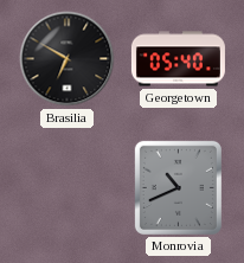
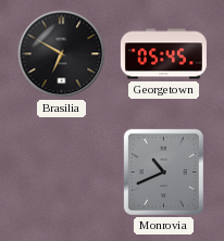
Georgetown: 05:40 -> 05:45 (163, 54)
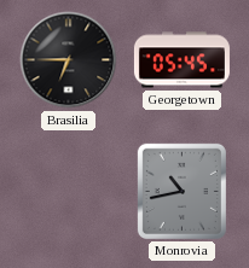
Brasilia: 6:50 -> 6:45 (69, 60)
Monrovia: 10:41 -> 10:43 (181, 191)
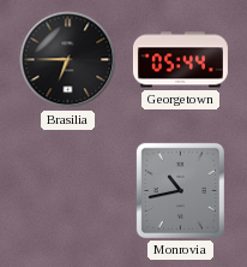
Georgetown: 05:45 -> 05:44 (180, 60)
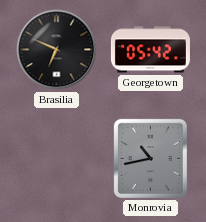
Brasilia: 6:45 -> 6:49 (57, 50)
Georgetown: 05:44 -> 05:42 (150, 50)
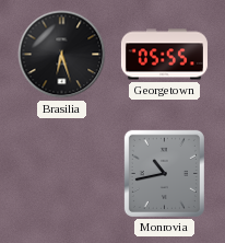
Brasilia: 6:49 -> 6:27 (62, 55)
Georgetown: 05:42 -> 05:55 (164, 55)
